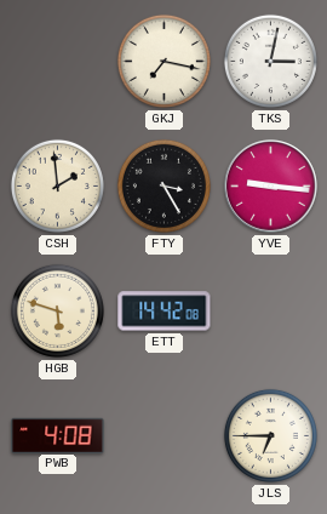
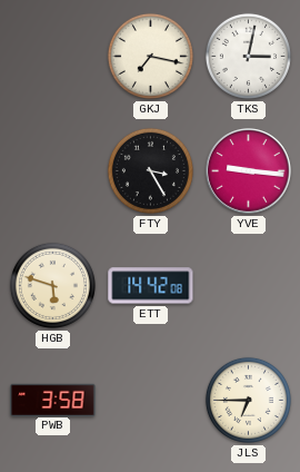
CSH: 1:59 -> none (57, 185)
PWB: 4:08 -> 3:58 (53, 400)
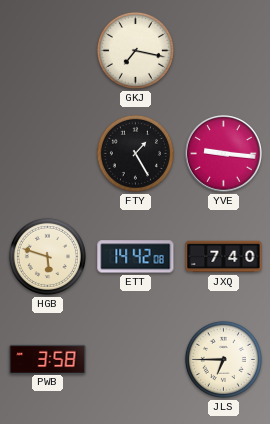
TKS: 3:02 -> none (248, 56)
FTY: 3:25 -> 1:25 (135, 153)
JXQ: none -> 7:40 (224, 257)
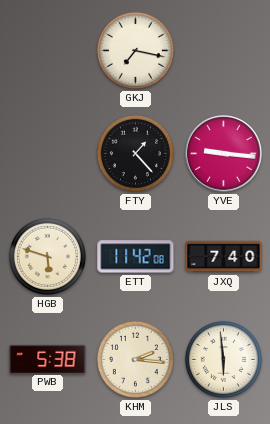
FTY: 1:25 -> 1:23 (135, 153)
ETT: 14:42 -> 11:42 (136, 257)
PWB: 3:58 -> 5:38 (48, 359)
KHM: none -> 2:16 (135, 359)
JLS: 6:45 -> 5:59 (223, 359)
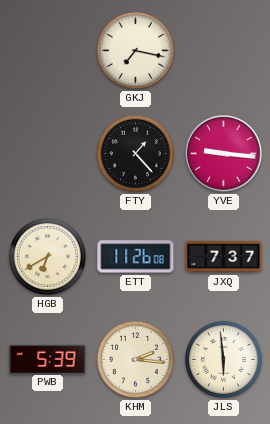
HGB: 5:48 -> 6:40 (47, 256)
ETT: 11:42 -> 11:26 (136, 257)
JXQ: 7:40 -> 7:37 (224, 257)
PWB: 5:38 -> 5:39 (48, 359)
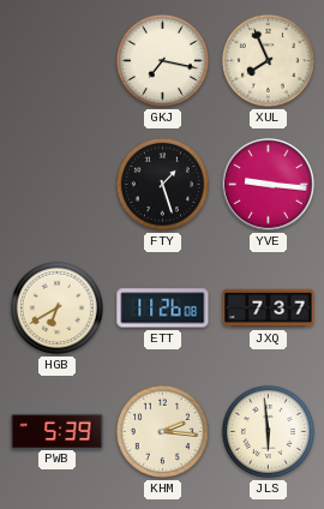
XUL: none -> 7:56 (268, 60)
FTY: 1:23 -> 1:27 (162, 184)
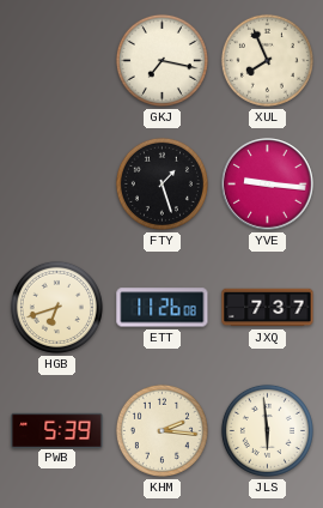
HGB: 6:40 -> 6:42 (56, 307)
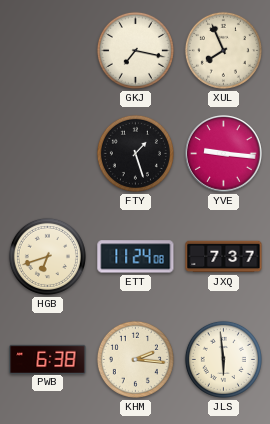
ETT: 11:26 -> 11:24 (136, 257)
PWB: 5:39 -> 6:38 (48, 359)
